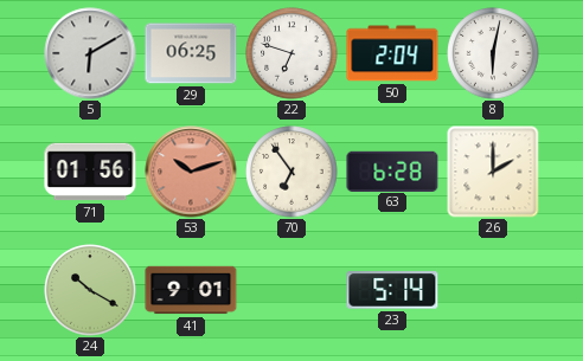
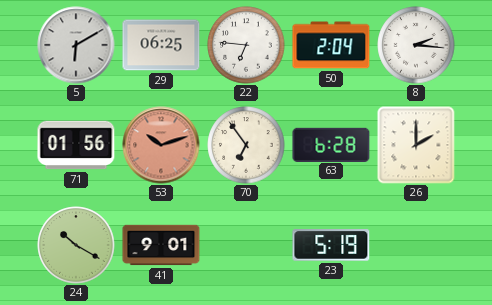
22: 6:48 -> 6:46 (246, 45)
8: 6:02 -> 2:16 (416, 45)
23: 5:14 -> 5:19 (331, 245)
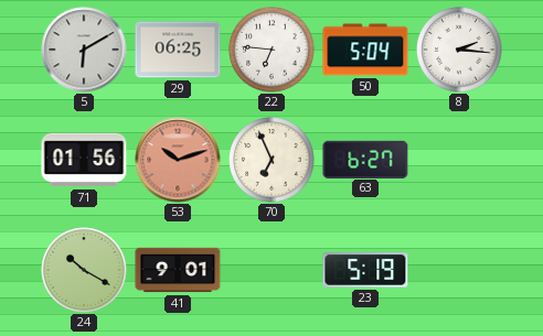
50: 2:04 -> 5:04 (365, 50)
70: 6:54 -> 6:56 (271, 160)
63: 6:28 -> 6:27 (365, 159)
26: 2:00 -> none (416, 145)
